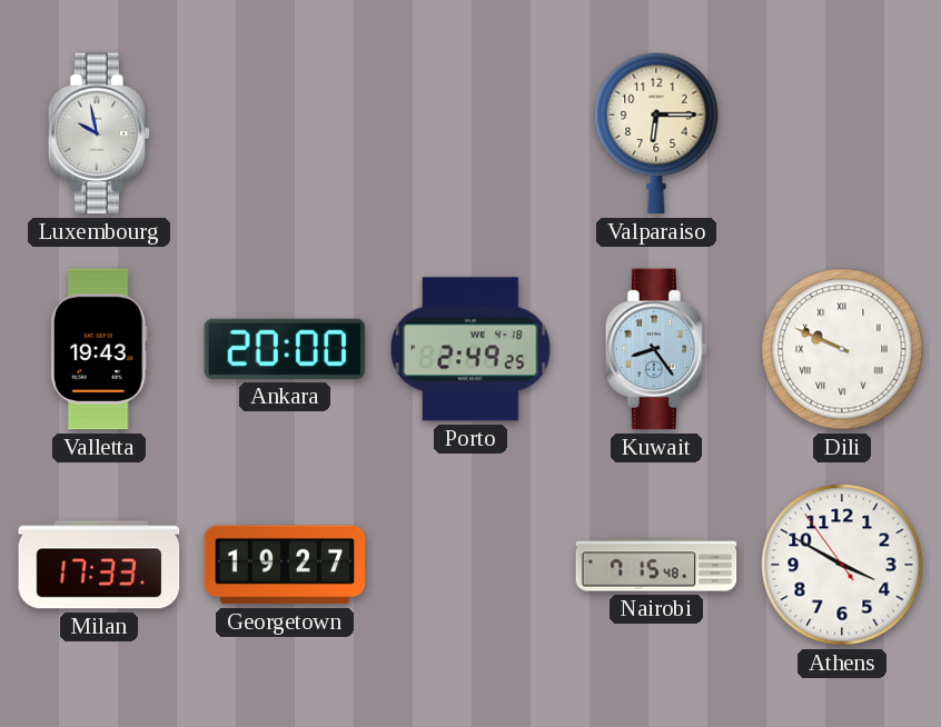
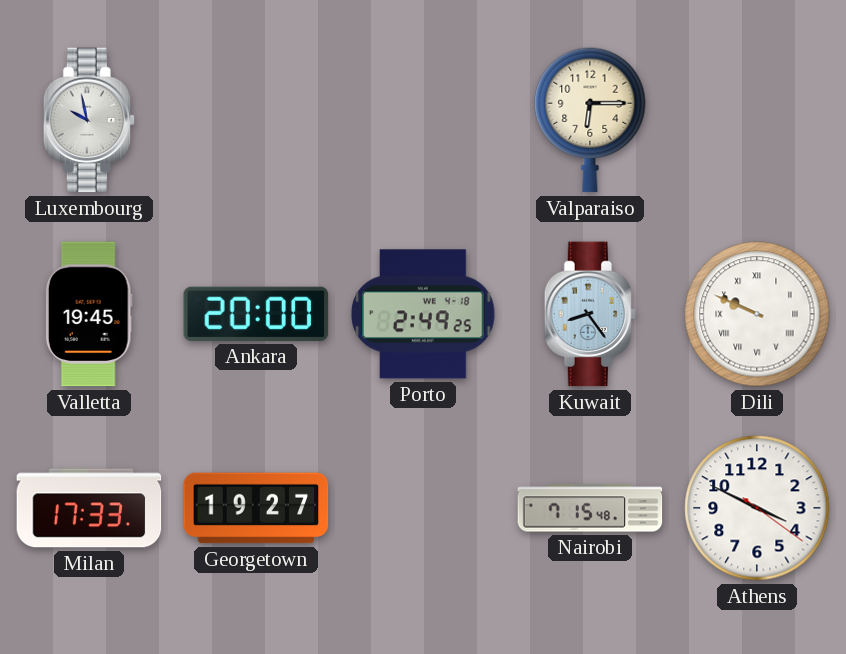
Valletta: 19:43 -> 19:45 (89, 314)
Athens: 3:49:54 -> 3:49:21 (757, 508)
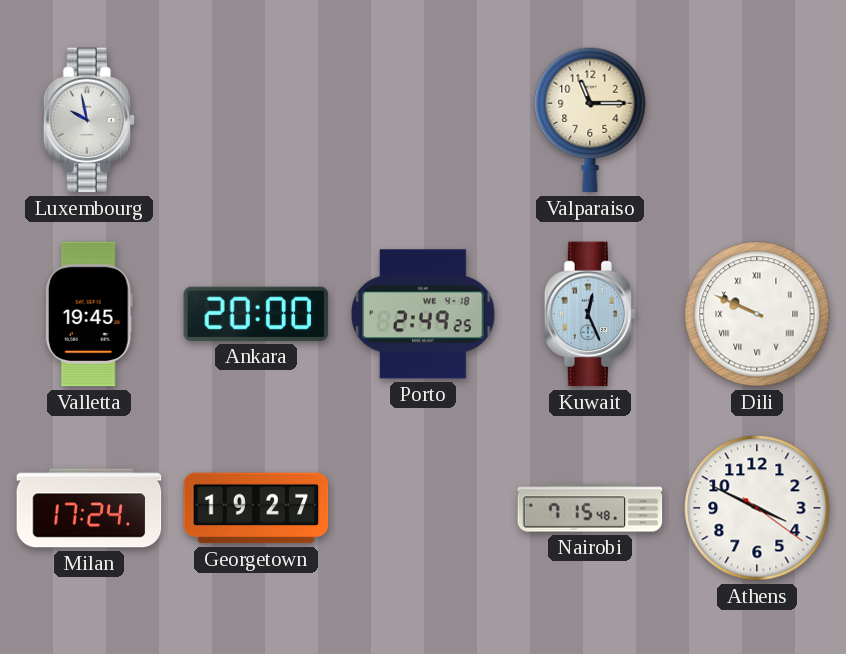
Valparaiso: 6:15 -> 11:15 (590, 120)
Kuwait: 8:24 -> 12:26 (590, 314)
Milan: 17:33 -> 17:24 (89, 508)
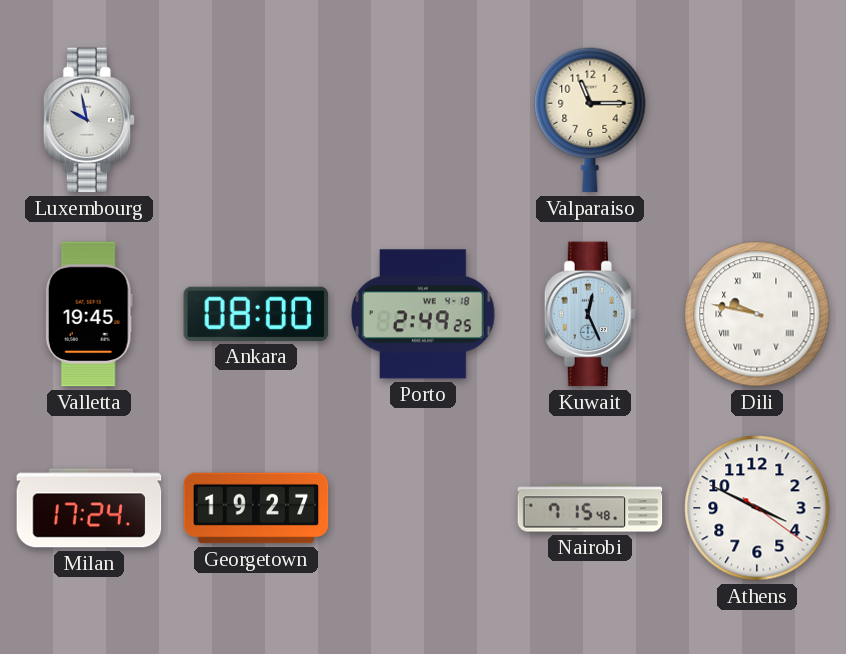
Ankara: 20:00 -> 08:00 (256, 314)
Dili: 9:49 -> 9:47 (757, 314)
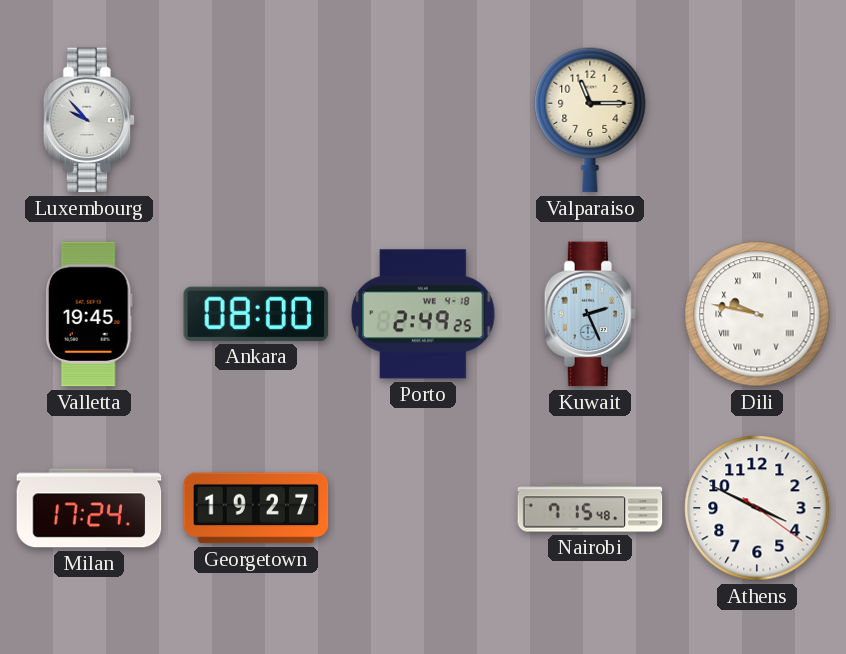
Luxembourg: 9:58 -> 9:53 (89, 120)
Kuwait: 12:26 -> 2:26 (590, 314)
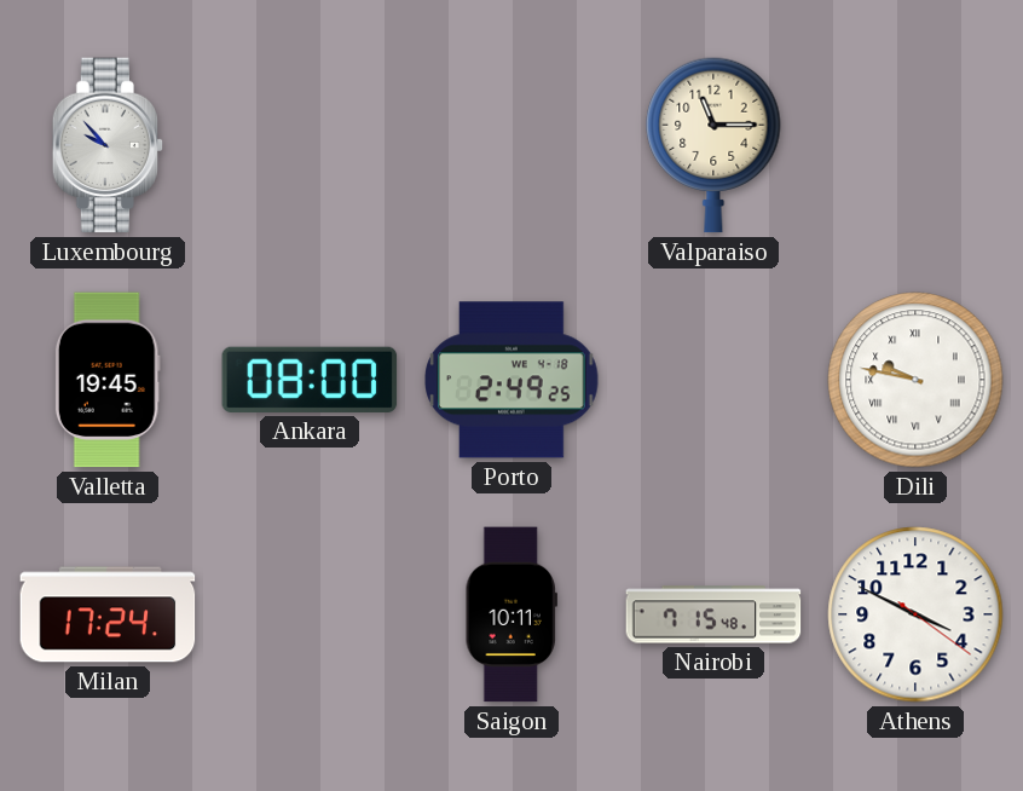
Kuwait: 2:26 -> none (590, 314)
Georgetown: 19:27 -> none (256, 508)
Saigon: none -> 10:11 (511, 614)
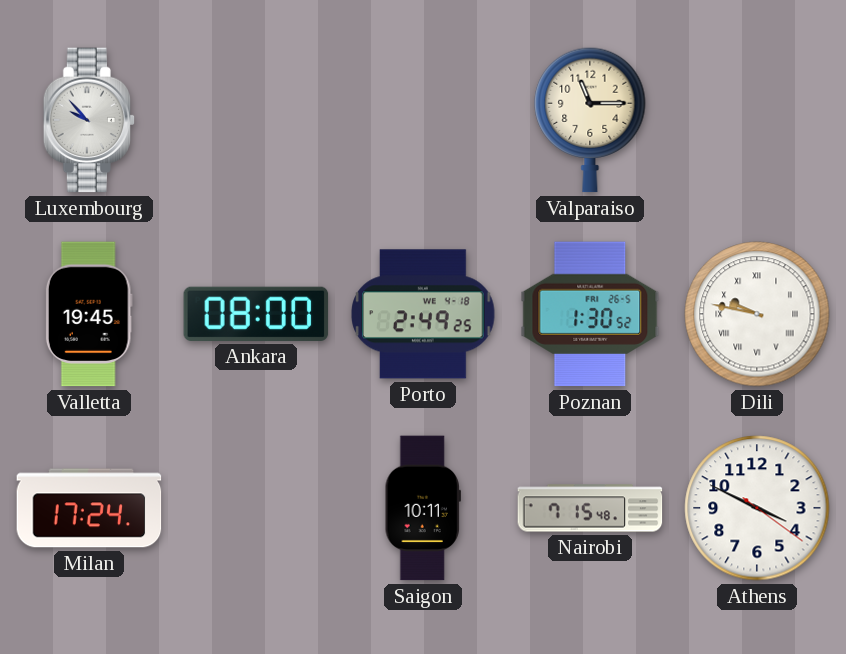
Poznan: none -> 1:30 (590, 314)
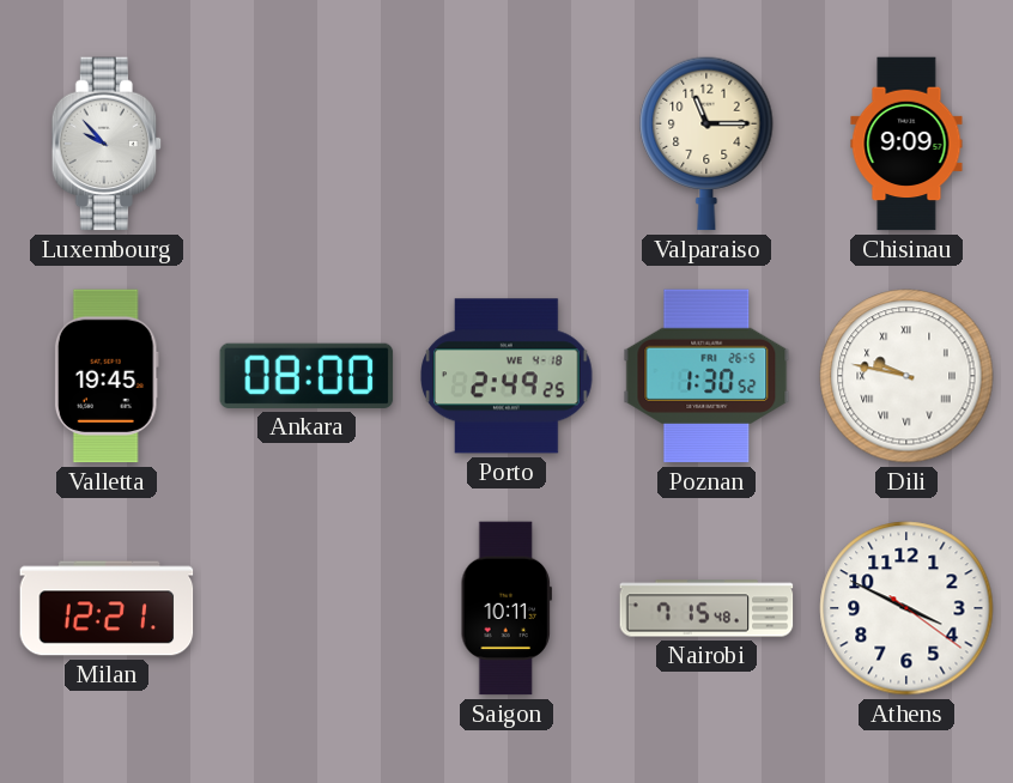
Chisinau: none -> 9:09 (906, 144)
Milan: 17:24 -> 12:21 (107, 608)
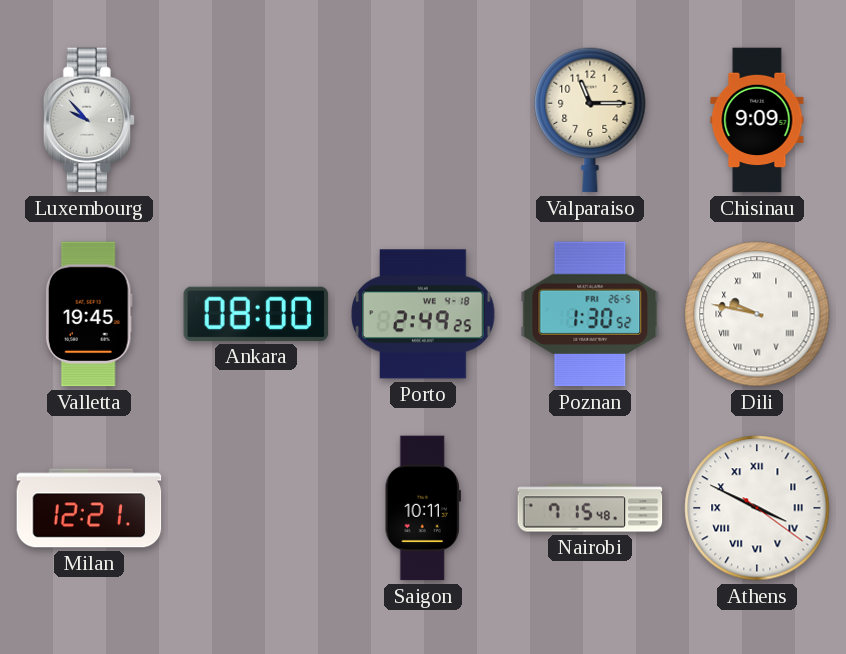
Athens numerals: Arabic -> Roman (757, 508)
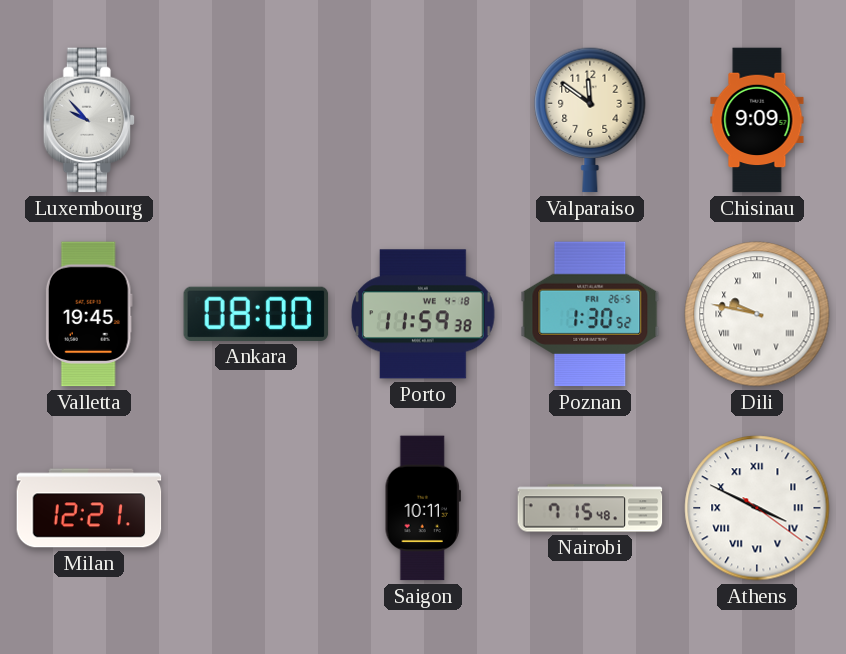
Valparaiso: 11:15 -> 11:51 (590, 120)
Porto: 2:49 -> 11:59 (423, 314)
